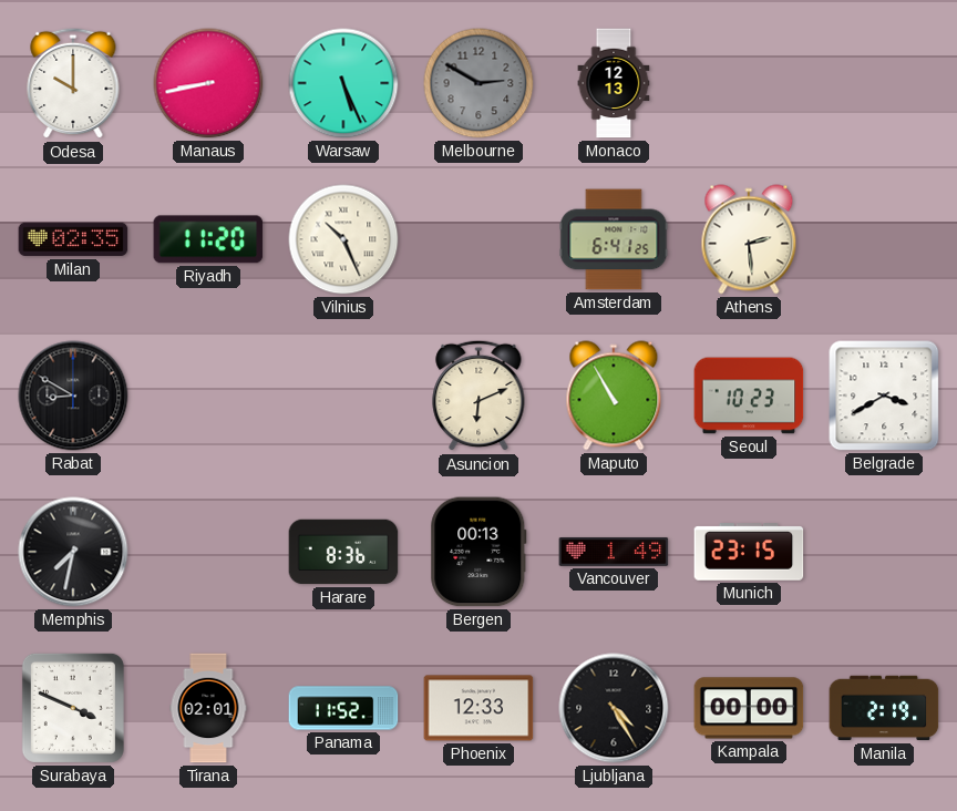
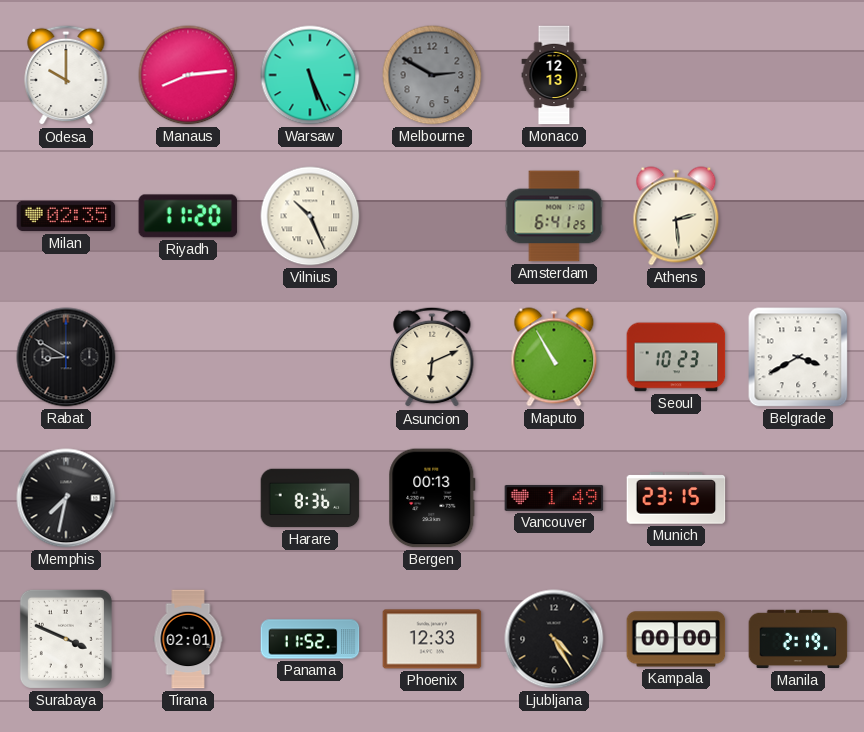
Manaus: 8:43 -> 8:14 (188, 75)
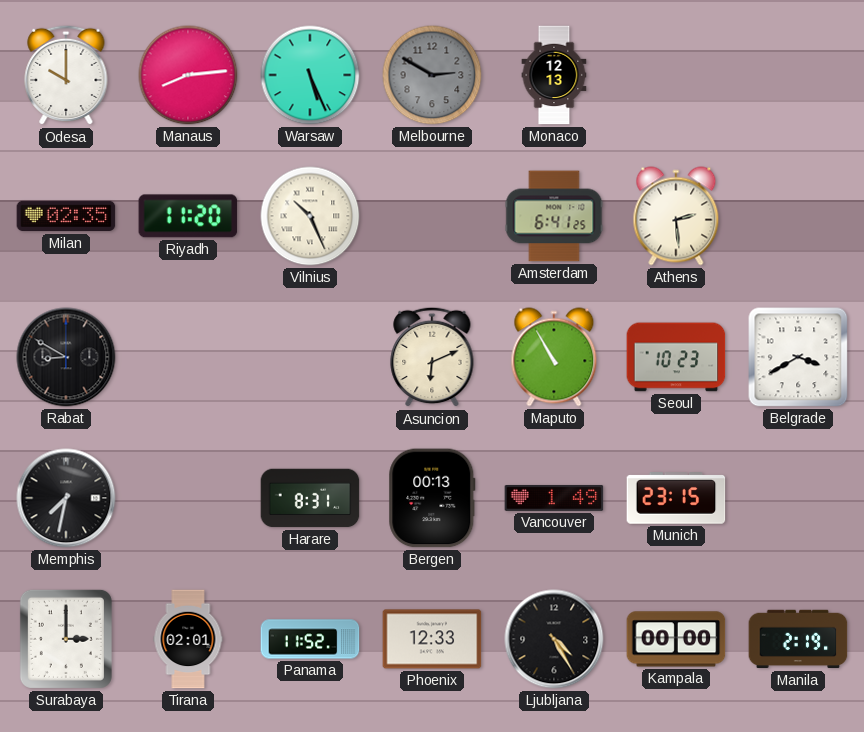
Harare: 8:36 -> 8:31 (310, 498)
Surabaya: 3:49 -> 3:00 (66, 639)
